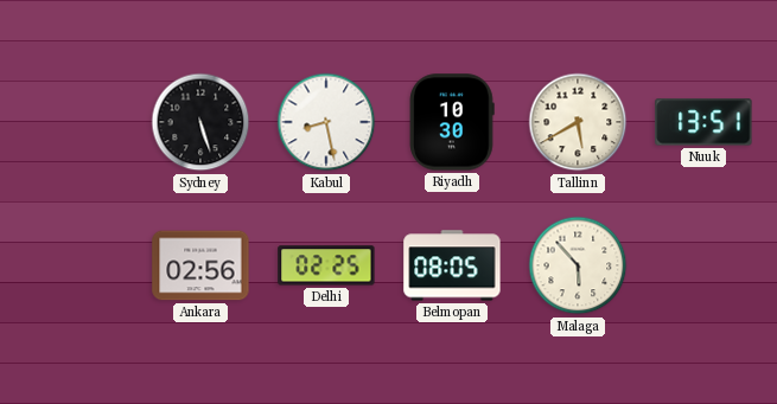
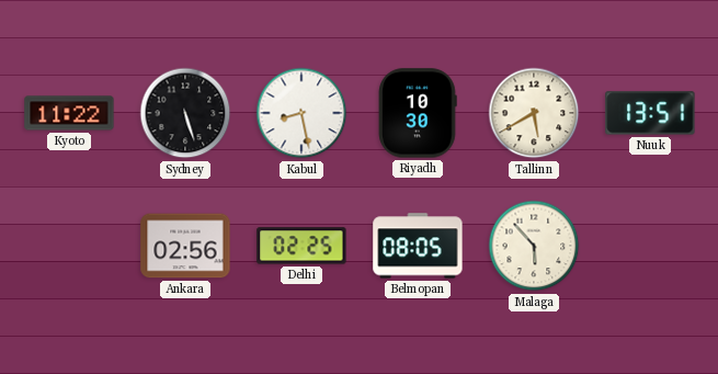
Kyoto: none -> 11:22 (69, 113)
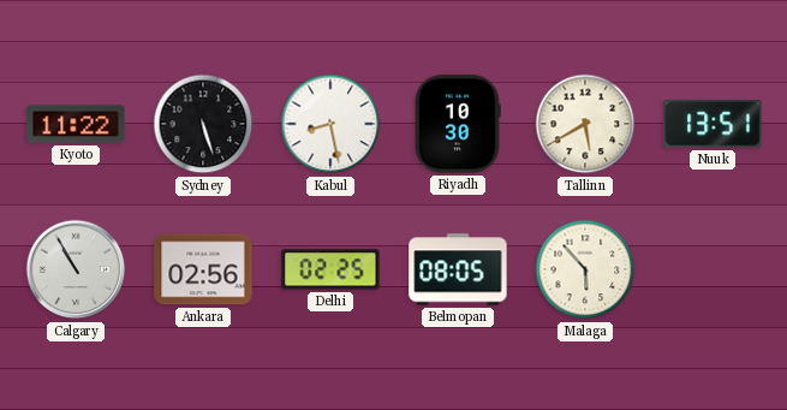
Calgary: none -> 10:55 (76, 269)
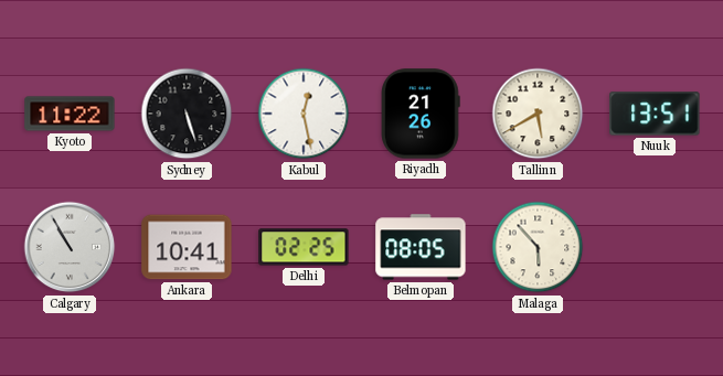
Kabul: 8:28 -> 12:28 (304, 114)
Riyadh: 10:30 -> 21:26 (421, 114)
Ankara: 02:56 -> 10:41 (187, 247)
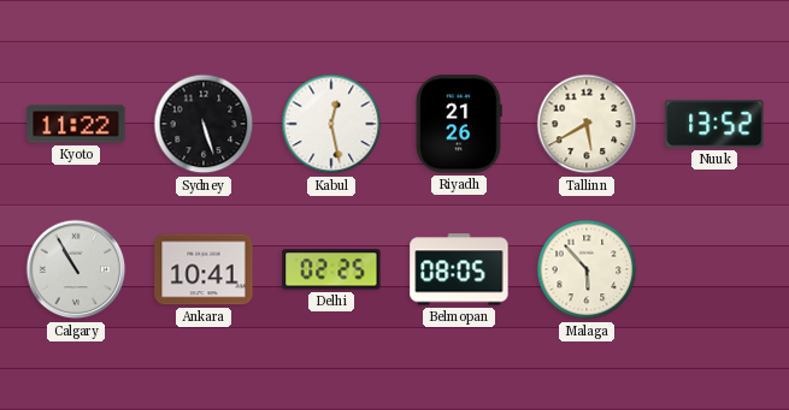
Nuuk: 13:51 -> 13:52 (714, 124)
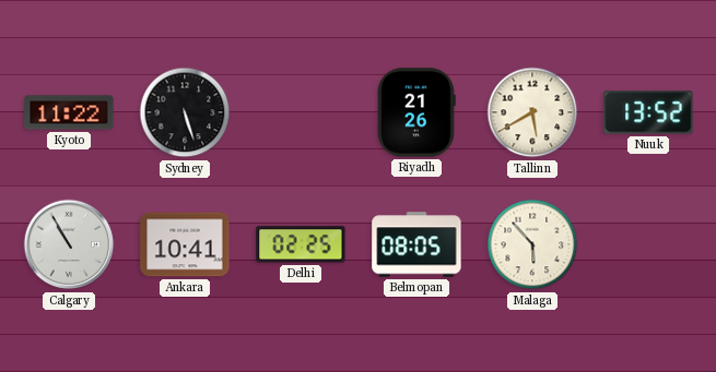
Kabul: 12:28 -> none (331, 124)
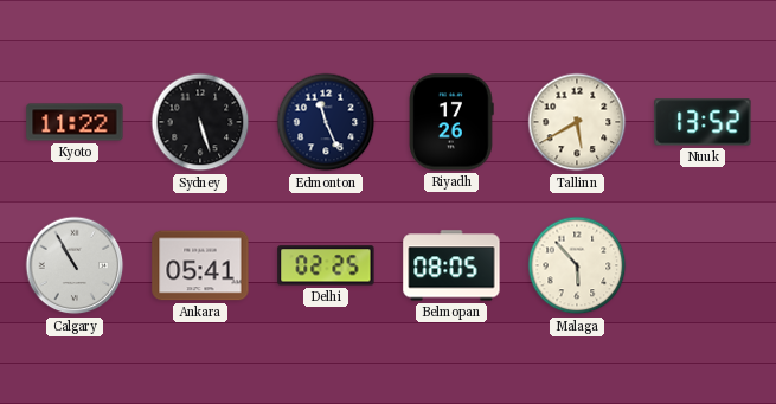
Edmonton: none -> 11:26 (326, 122)
Riyadh: 21:26 -> 17:26 (451, 122)
Ankara: 10:41 -> 05:41 (200, 265)
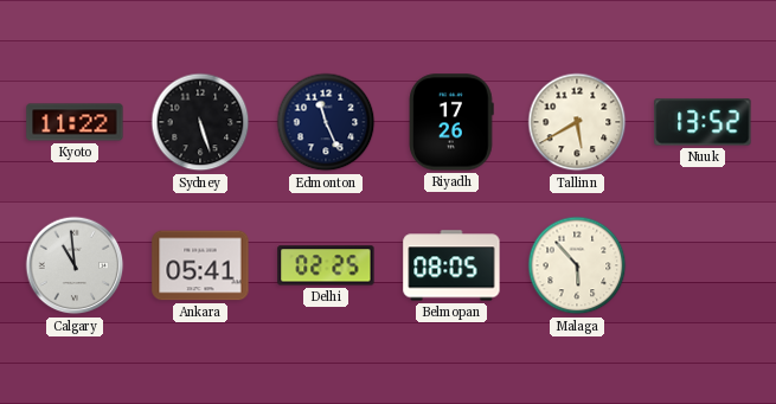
Calgary: 10:55 -> 10:59 (75, 265)
